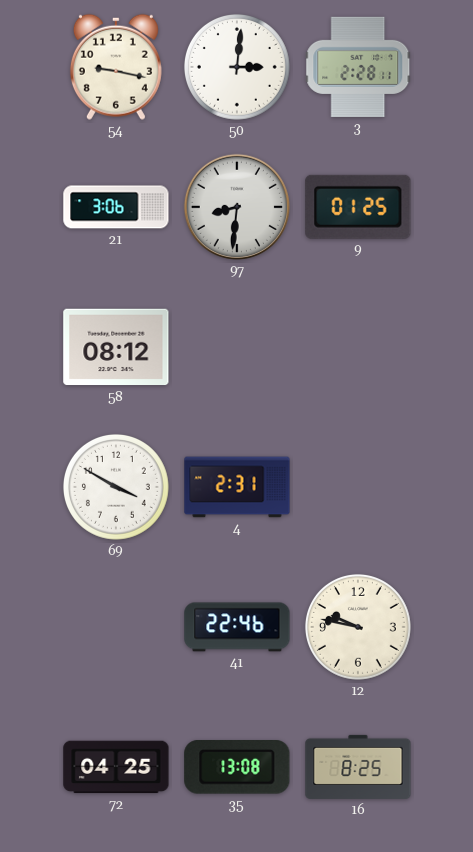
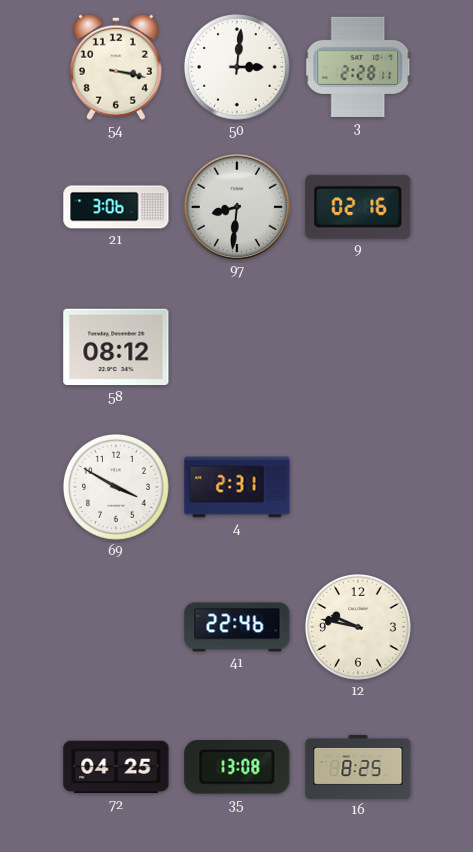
54: 9:17 -> 3:17 (116, 67)
9: 01:25 -> 02:16 (358, 207)
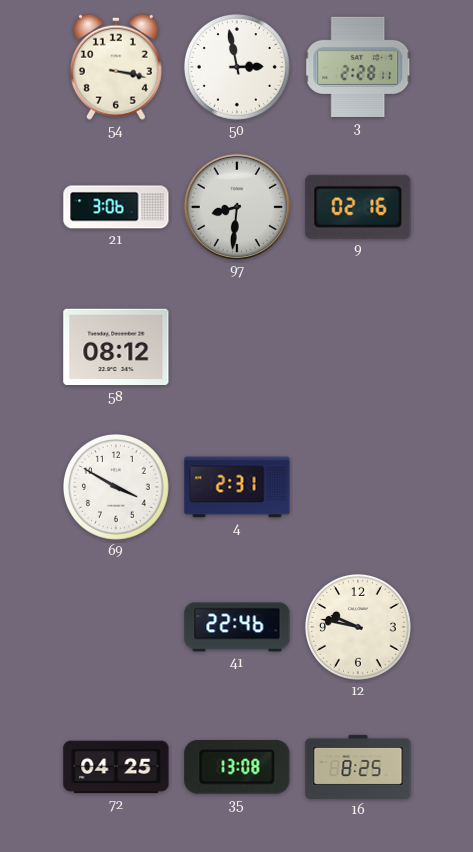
50: 3:01 -> 2:58 (237, 67)
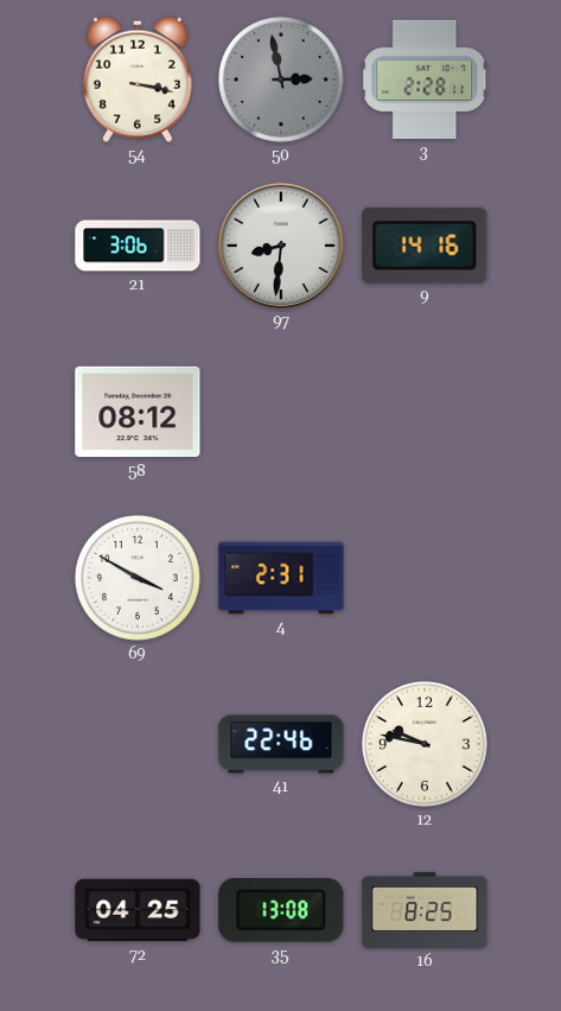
50 dial: white -> grey (281, 80)
9: 02:16 -> 14:16 (425, 246)
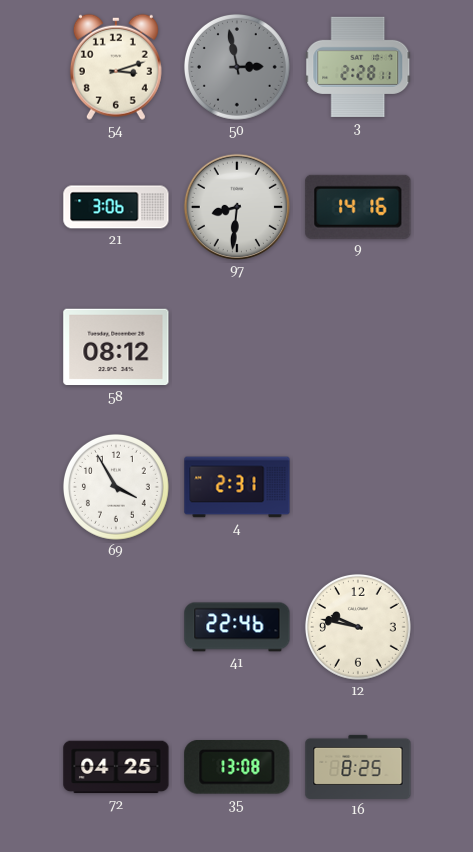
54: 3:17 -> 3:12 (116, 67)
69: 3:50 -> 3:55 (116, 487)
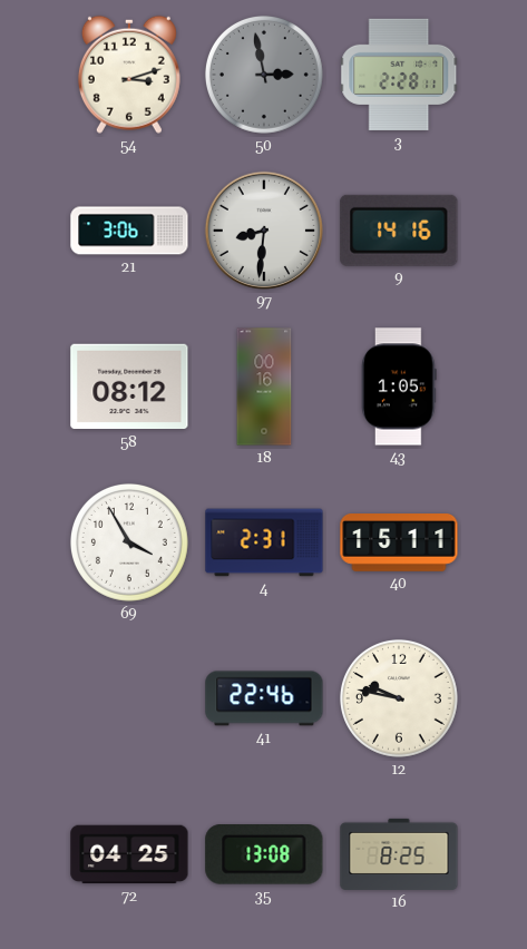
18: none -> 00:16 (264, 387)
43: none -> 1:05 (400, 387)
40: none -> 15:11 (399, 544)
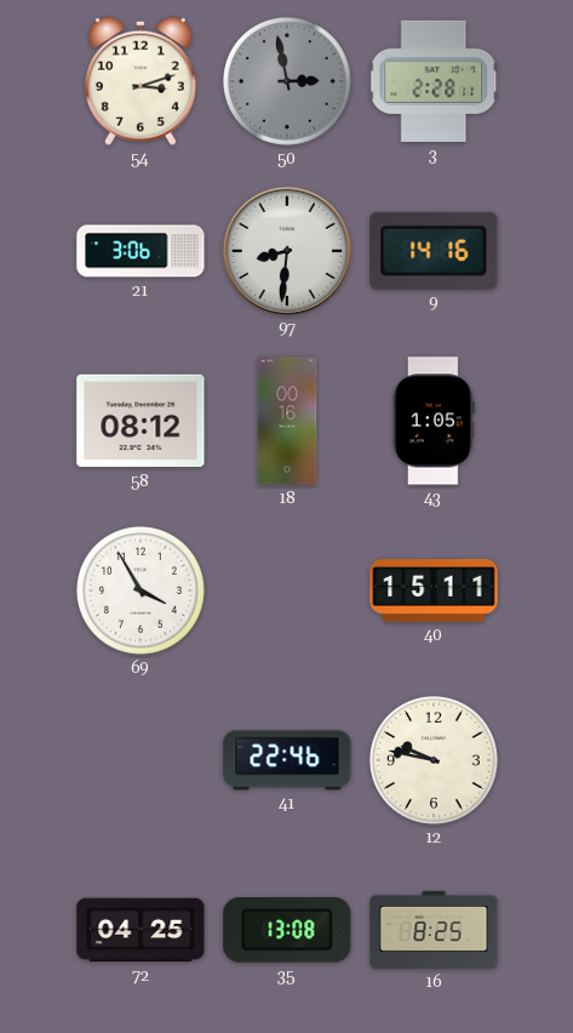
4: 2:31 -> none (264, 542)
